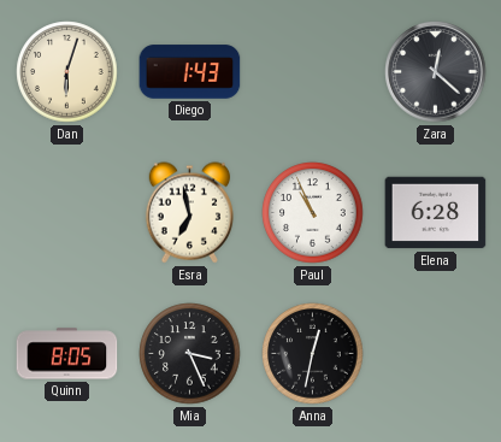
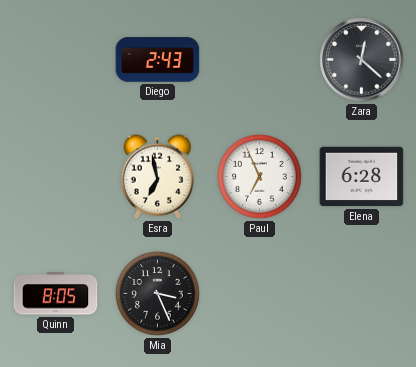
Dan: 6:03 -> none (67, 72)
Diego: 1:43 -> 2:43 (158, 60)
Paul: 10:56 -> 6:56 (260, 177)
Anna: 12:32 -> none (313, 354)
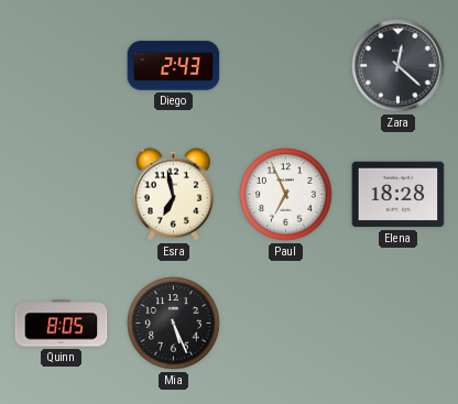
Elena: 6:28 -> 18:28 (399, 195)
Mia: 3:26 -> 5:26 (174, 324)
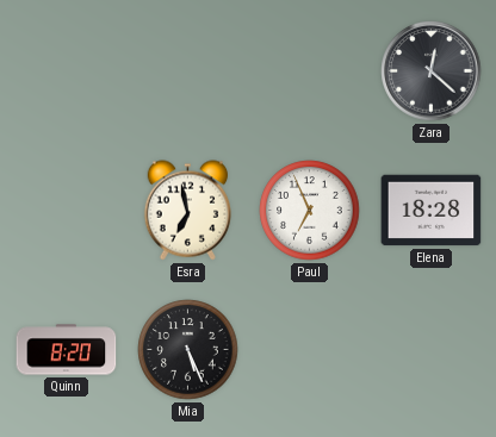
Diego: 2:43 -> none (174, 66)
Quinn: 8:05 -> 8:20 (67, 350)
